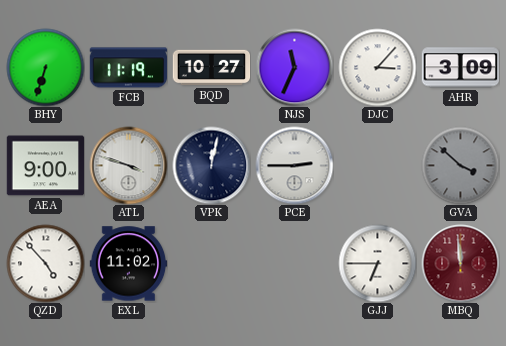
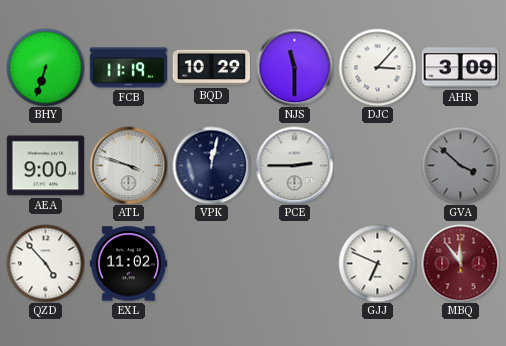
BQD: 10:27 -> 10:29 (211, 68)
NJS: 11:34 -> 11:30 (294, 67)
GJJ: 6:45 -> 6:49 (377, 263)
MBQ: 11:59 -> 11:54 (460, 263)
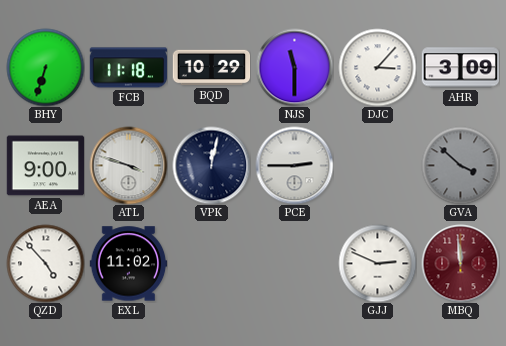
FCB: 11:19 -> 11:18 (128, 68)
GJJ: 6:49 -> 2:49 (377, 263)
MBQ: 11:54 -> 11:59 (460, 263)
